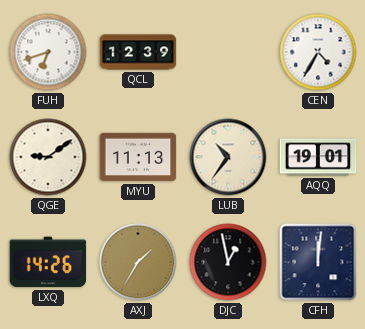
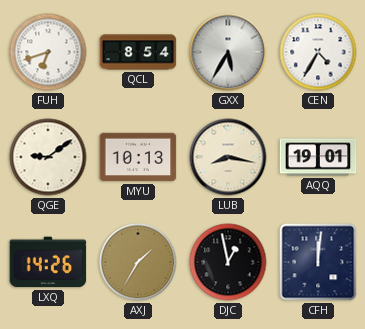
QCL: 12:39 -> 8:54 (138, 52)
GXX: none -> 5:35 (228, 52)
MYU: 11:13 -> 10:13 (138, 157)
LUB: 10:36 -> 8:17 (228, 157)
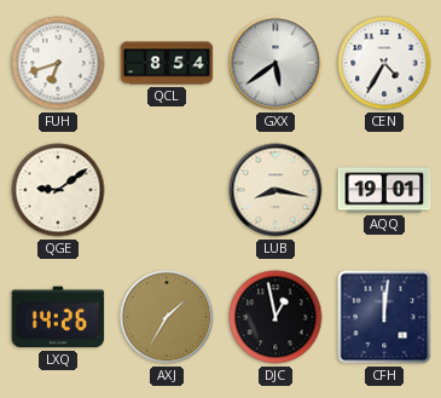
GXX: 5:35 -> 5:39 (275, 63)
MYU: 10:13 -> none (138, 157)
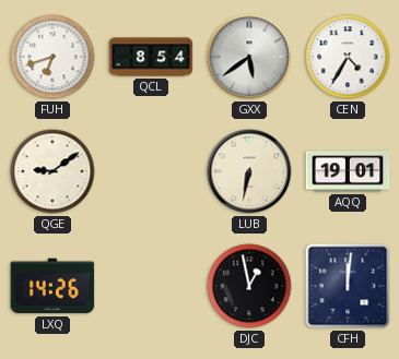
LUB: 8:17 -> 6:32 (249, 171)
AXJ: 1:35 -> none (167, 317)
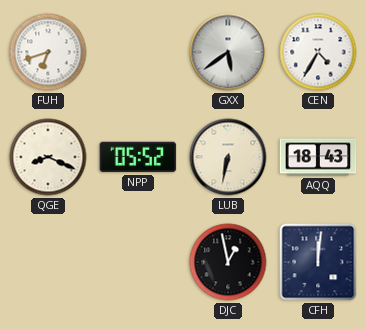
QCL: 8:54 -> none (151, 57)
QGE: 9:09 -> 8:19 (48, 157)
NPP: none -> 05:52 (138, 157)
AQQ: 19:01 -> 18:43 (318, 157)
LXQ: 14:26 -> none (52, 286)
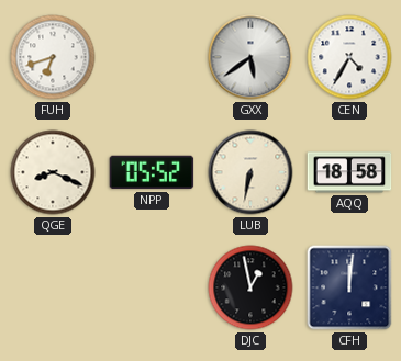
AQQ: 18:43 -> 18:58 (349, 172)
